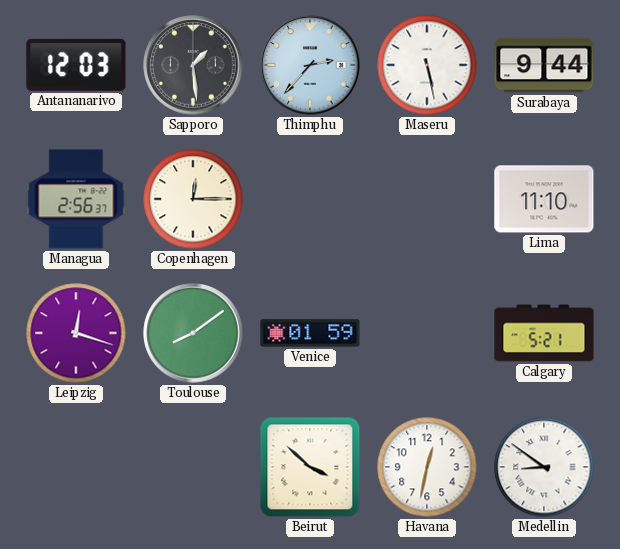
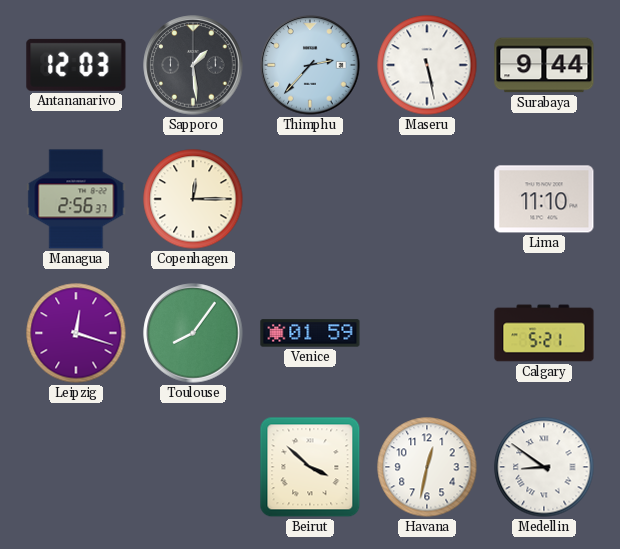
Toulouse: 8:09 -> 8:06 (193, 333)
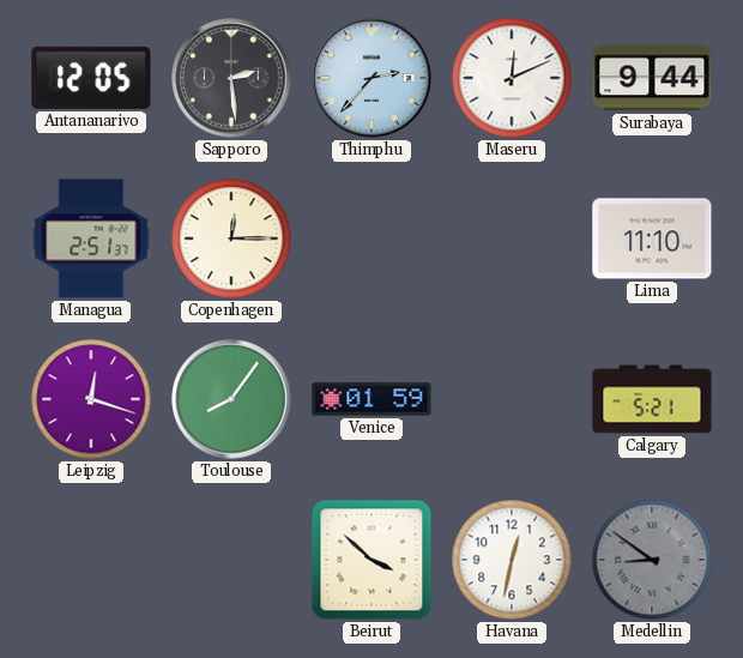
Antananarivo: 12:03 -> 12:05 (91, 78)
Sapporo: 1:29 -> 2:29 (231, 78)
Maseru: 5:28 -> 12:11 (512, 78)
Managua: 2:56 -> 2:51 (91, 239)
Medellin dial: white -> grey (652, 560)
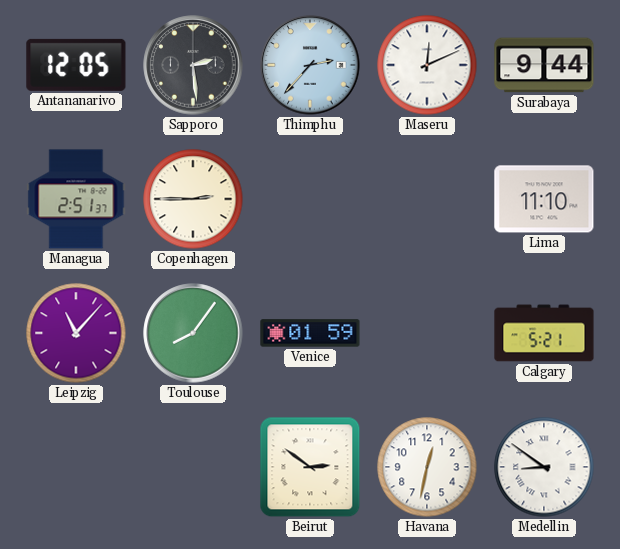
Copenhagen: 12:15 -> 2:45 (193, 199)
Leipzig: 12:18 -> 11:07 (76, 333)
Beirut: 3:52 -> 2:51 (310, 467)
Medellin dial: grey -> white (544, 467)
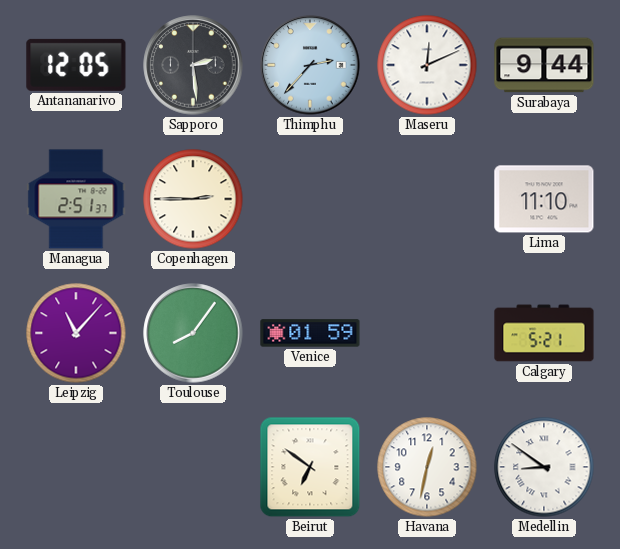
Beirut: 2:51 -> 6:51 (310, 467)
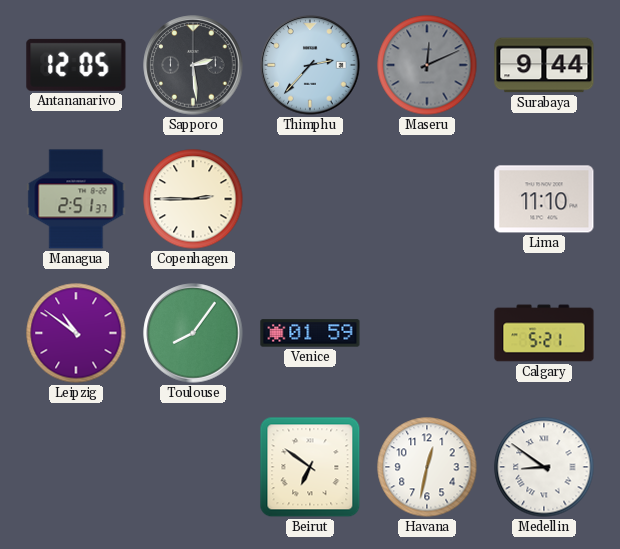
Maseru dial: white -> grey (427, 65)
Leipzig: 11:07 -> 10:51 (76, 333)
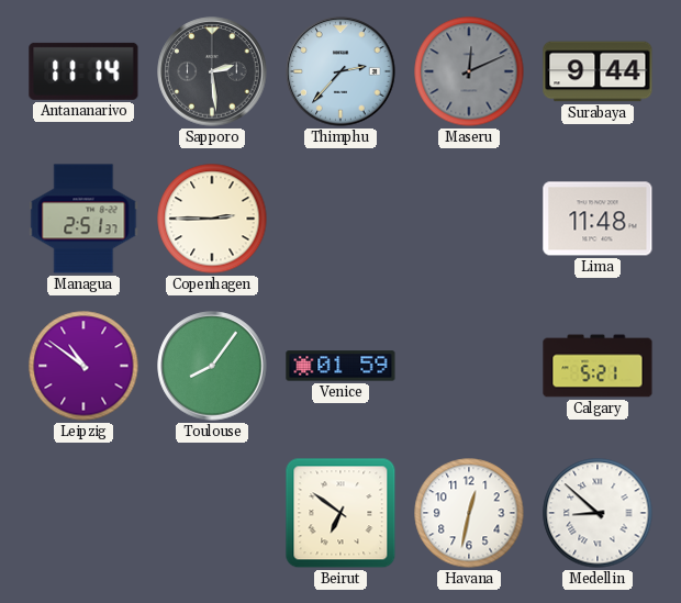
Antananarivo: 12:05 -> 11:14 (83, 71)
Lima: 11:10 -> 11:48 (598, 219)
Medellin: 8:51 -> 8:52 (598, 513)
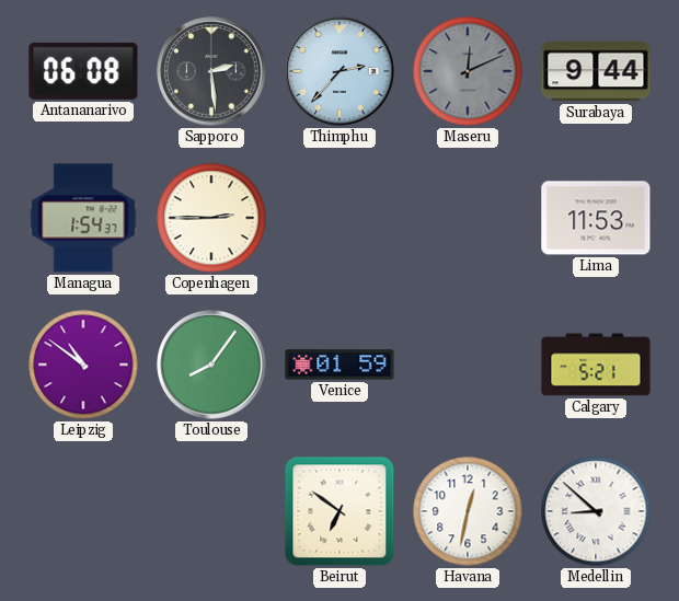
Antananarivo: 11:14 -> 06:08 (83, 71)
Managua: 2:51 -> 1:54 (83, 218)
Lima: 11:48 -> 11:53 (596, 218)
